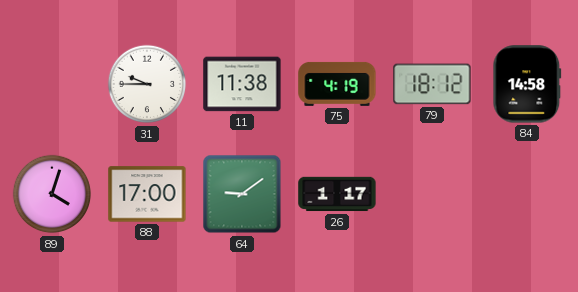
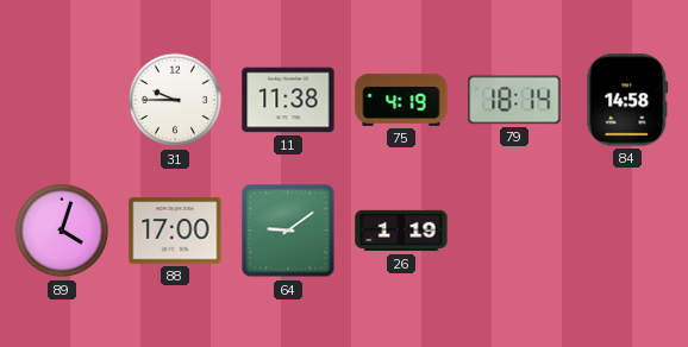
79: 18:12 -> 18:14 (514, 100)
26: 1:17 -> 1:19 (401, 231)
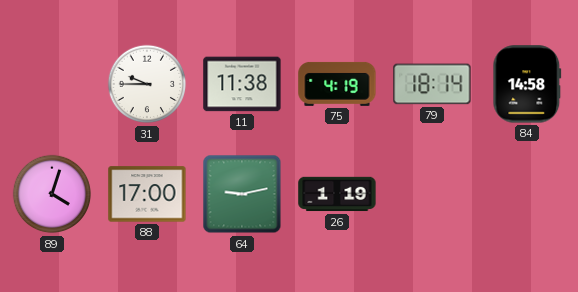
64: 9:09 -> 9:13 (242, 194)
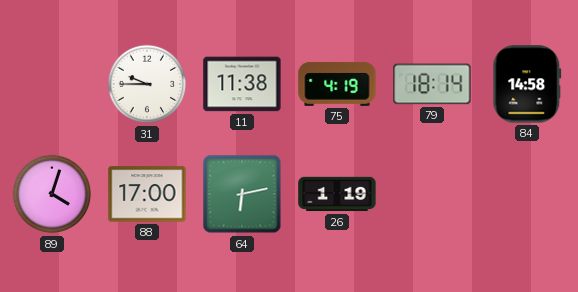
64: 9:13 -> 6:13 (242, 194)
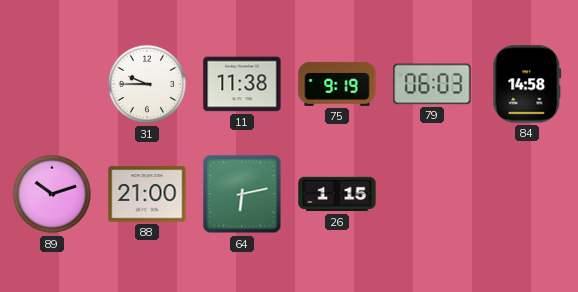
75: 4:19 -> 9:19 (337, 84)
79: 18:14 -> 06:03 (432, 84)
89: 4:03 -> 10:12 (52, 194)
88: 17:00 -> 21:00 (147, 194)
26: 1:19 -> 1:15 (337, 194)
